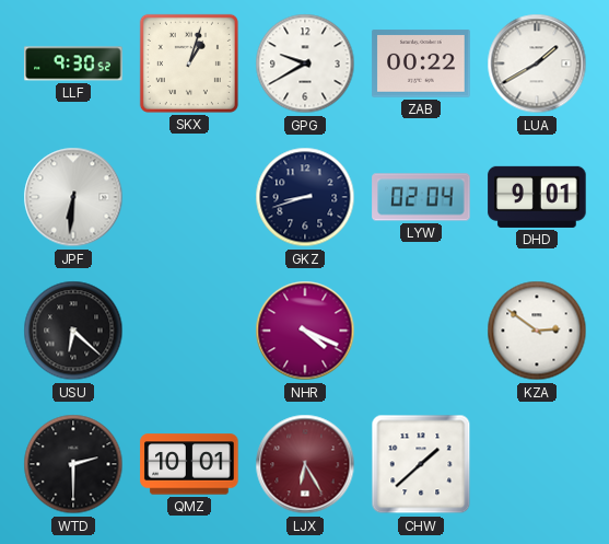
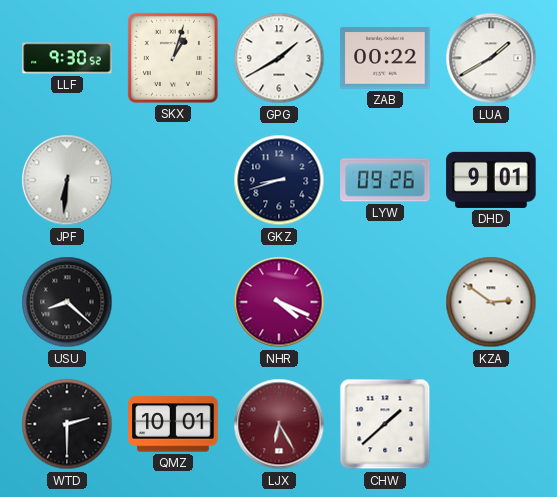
GPG: 9:40 -> 1:40 (279, 58)
LYW: 02:04 -> 09:26 (385, 180)
USU: 6:22 -> 8:22 (67, 302)
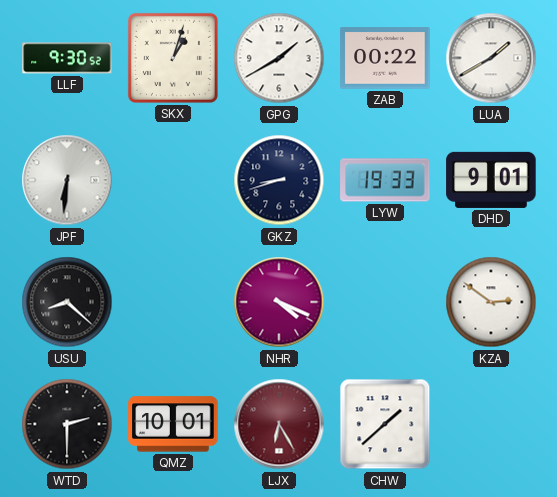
LYW: 09:26 -> 19:33 (385, 180)
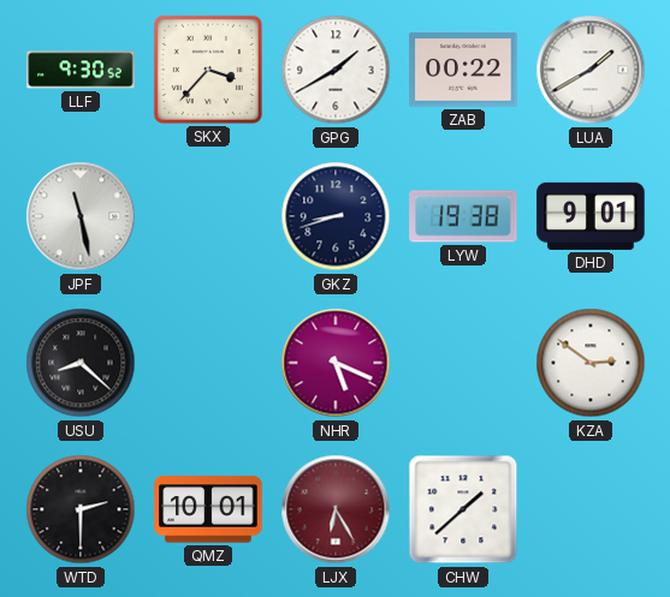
SKX: 1:03 -> 3:37 (208, 70)
JPF: 6:31 -> 11:28 (81, 216)
LYW: 19:33 -> 19:38 (463, 216)
NHR: 4:19 -> 5:19 (336, 363)
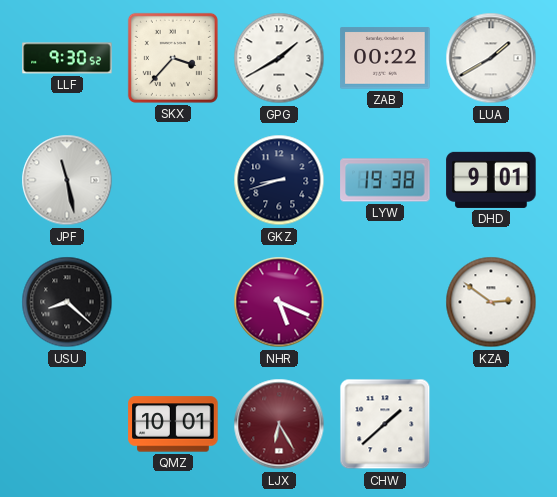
WTD: 2:30 -> none (81, 509)
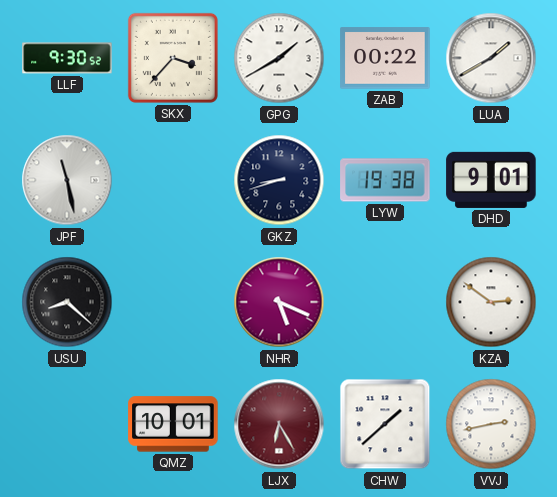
VVJ: none -> 2:43 (491, 424)
